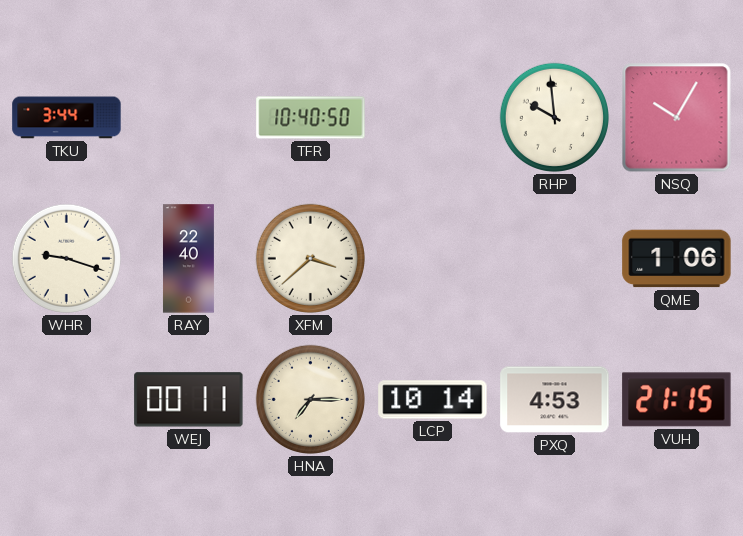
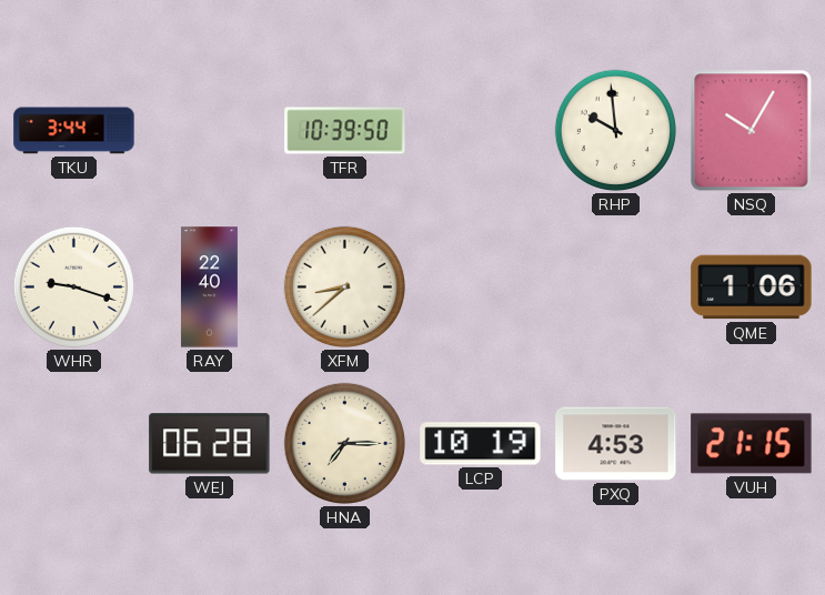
TFR: 10:40 -> 10:39 (345, 131)
XFM: 3:38 -> 8:38 (344, 286)
WEJ: 00:11 -> 06:28 (210, 444)
LCP: 10:14 -> 10:19 (481, 444)
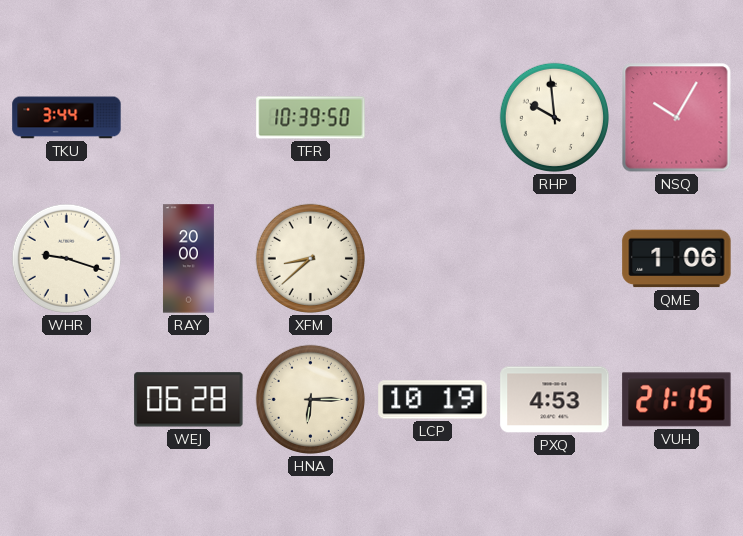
RAY: 22:40 -> 20:00 (188, 259)
HNA: 7:15 -> 6:15 (310, 399)
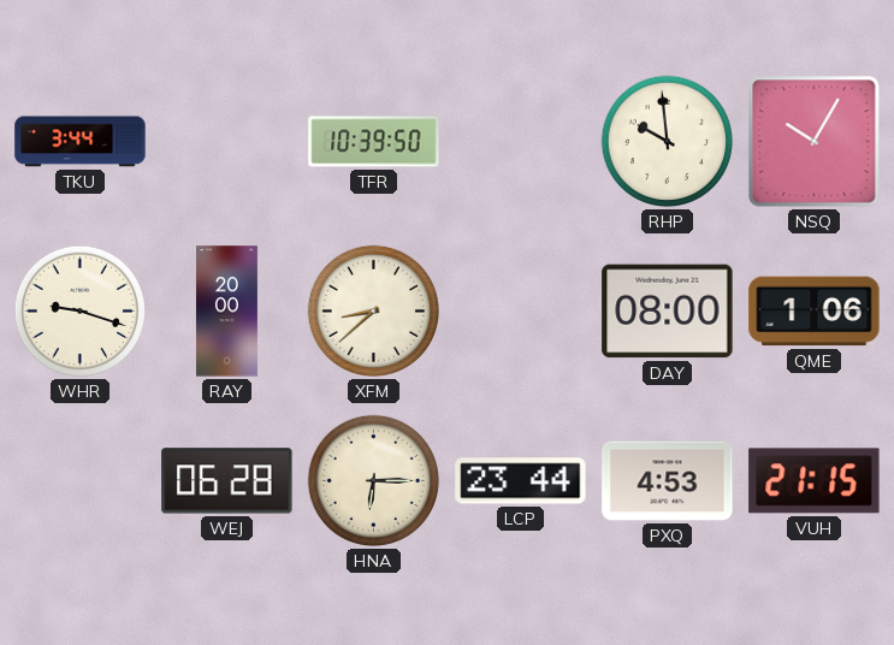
DAY: none -> 08:00 (668, 312)
LCP: 10:19 -> 23:44 (521, 481)
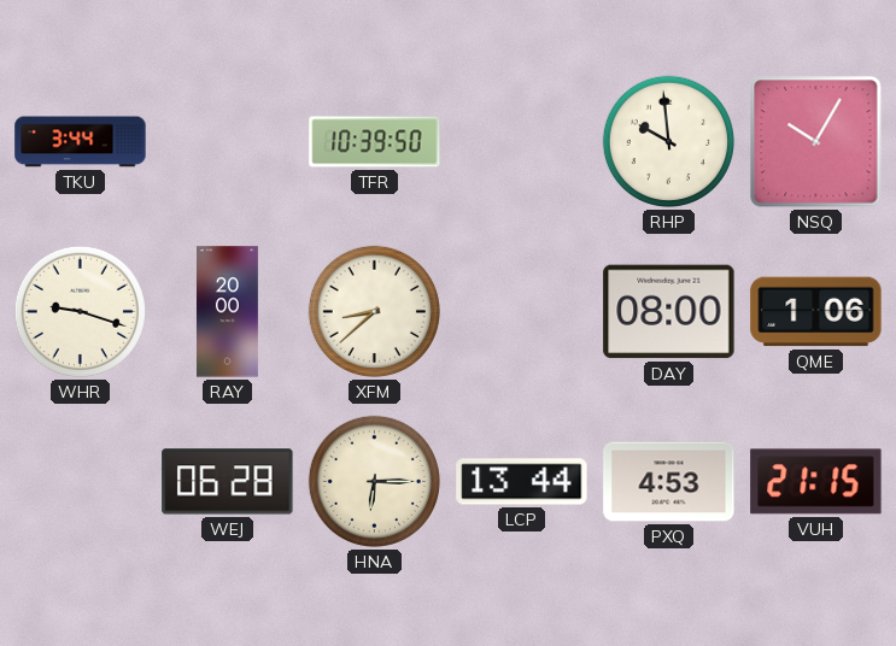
LCP: 23:44 -> 13:44 (522, 482)
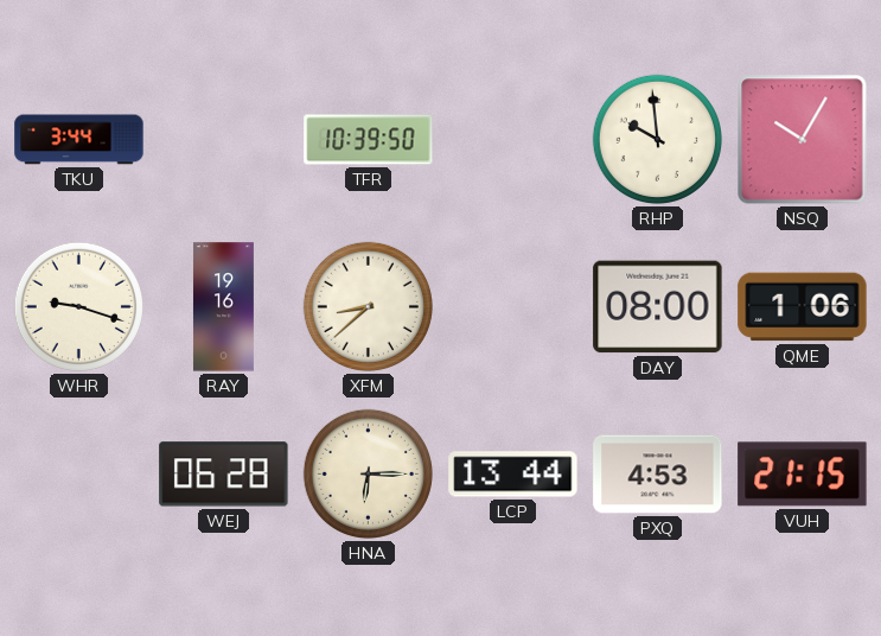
RAY: 20:00 -> 19:16 (223, 307)
